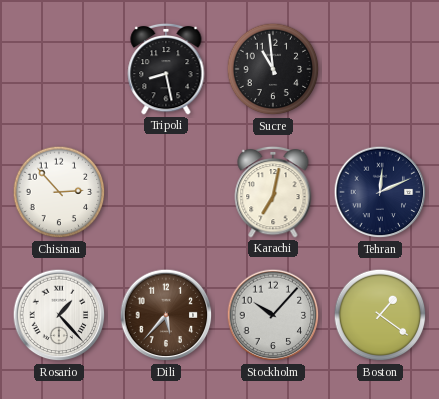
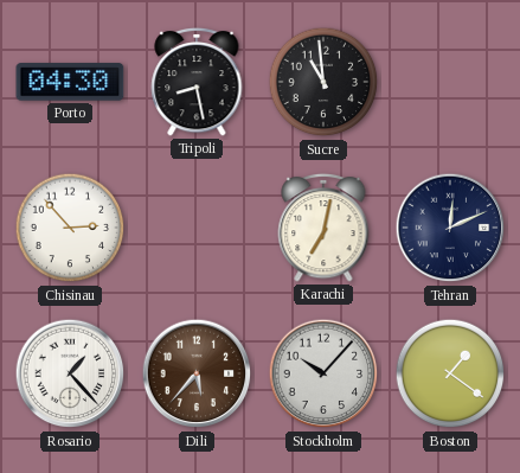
Porto: none -> 04:30 (70, 82)
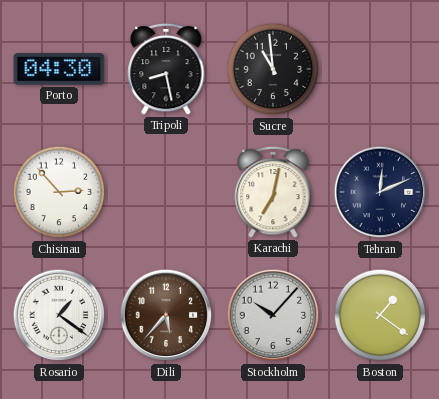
Rosario: 1:23 -> 1:21 (59, 315)
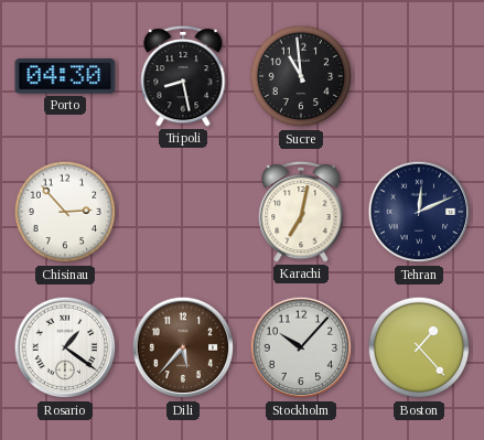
Boston: 1:21 -> 1:23 (419, 347)
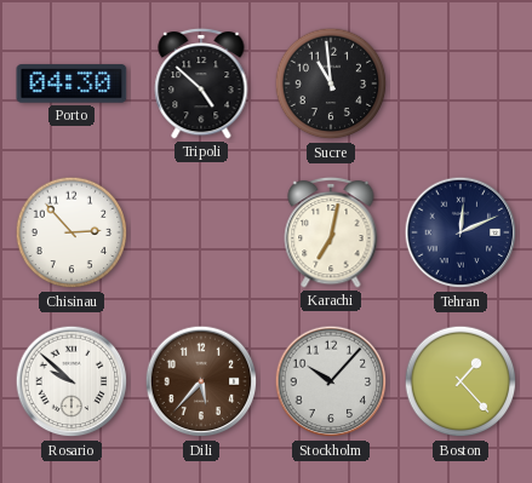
Tripoli: 8:28 -> 4:52 (201, 84)
Rosario: 1:21 -> 9:52 (71, 381)
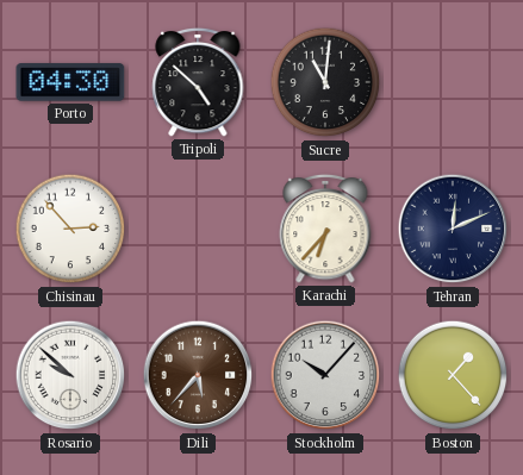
Sucre: 10:59 -> 11:01 (325, 82)
Karachi: 7:02 -> 6:37 (325, 229)
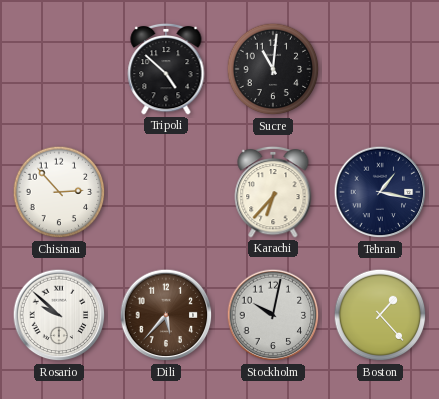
Porto: 04:30 -> none (70, 82)
Tehran: 12:11 -> 1:17 (380, 192)
Stockholm: 10:07 -> 10:02 (273, 315)
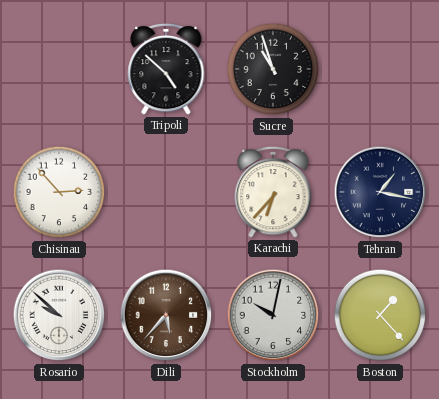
Sucre: 11:01 -> 10:57 (273, 69)
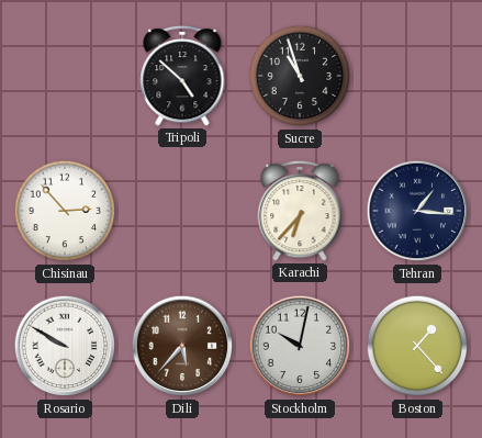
Tehran: 1:17 -> 1:16 (417, 211)
Rosario: 9:52 -> 9:50 (65, 346)
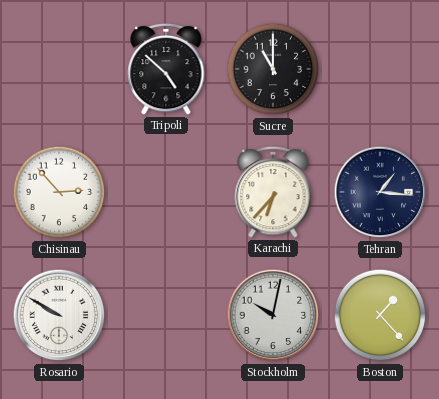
Sucre: 10:57 -> 11:00 (273, 69)
Dili: 5:37 -> none (182, 346)
